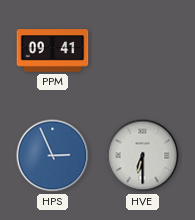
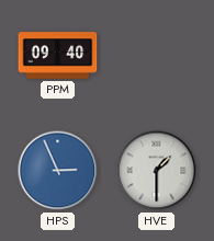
PPM: 09:41 -> 09:40 (58, 56)
HVE: 6:30 -> 1:30 (157, 171)
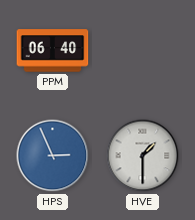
PPM: 09:40 -> 06:40 (53, 51)
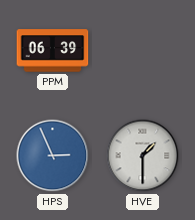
PPM: 06:40 -> 06:39 (53, 51)
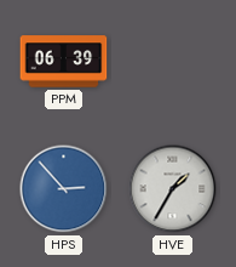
HPS: 2:56 -> 2:53 (64, 189)
HVE: 1:30 -> 1:35 (173, 189)
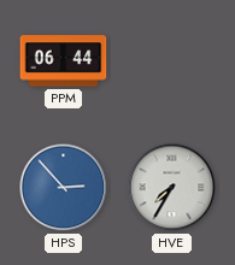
PPM: 06:39 -> 06:44 (64, 61)
HVE: 1:35 -> 7:35 (172, 188)
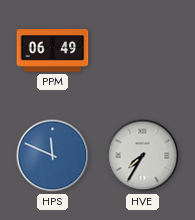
PPM: 06:44 -> 06:49 (53, 51)
HPS: 2:53 -> 11:49 (53, 156)
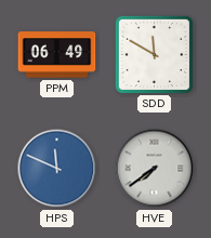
SDD: none -> 11:50 (154, 54)
HVE: 7:35 -> 7:39 (155, 169)
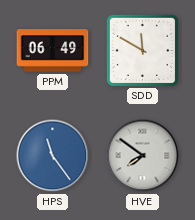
HPS: 11:49 -> 11:24 (53, 156)
HVE: 7:39 -> 7:51 (143, 156)
